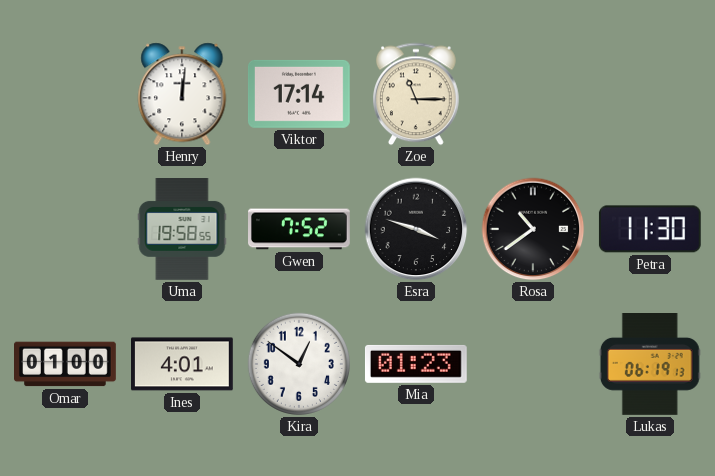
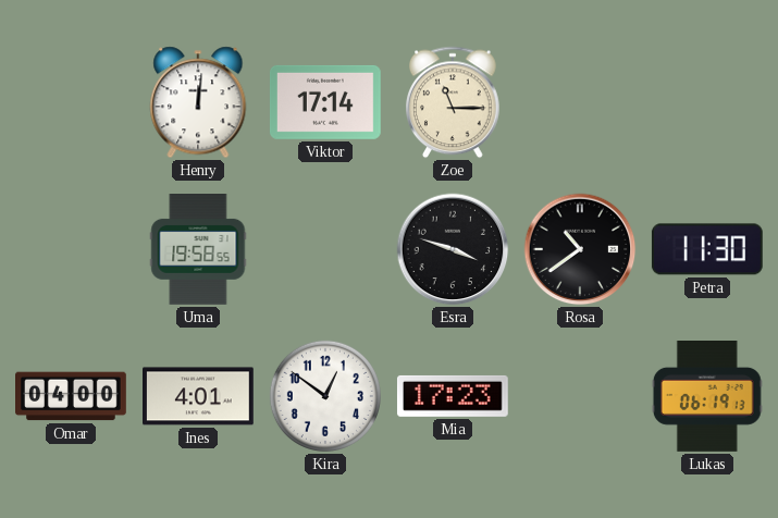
Gwen: 7:52 -> none (300, 229)
Omar: 01:00 -> 04:00 (72, 396)
Mia: 01:23 -> 17:23 (453, 396)
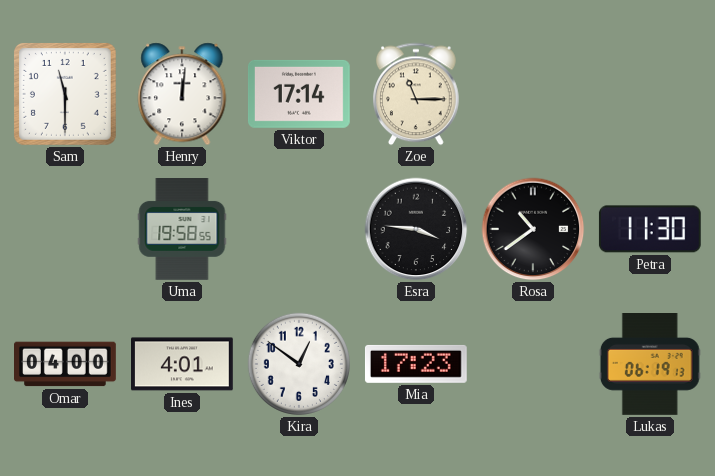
Sam: none -> 11:30 (65, 94)
Esra: 3:48 -> 3:46 (416, 229)
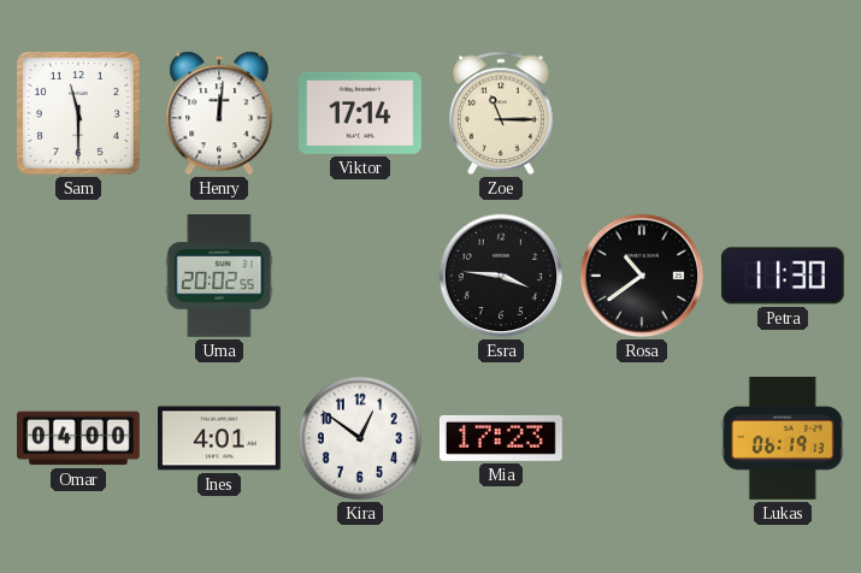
Uma: 19:58 -> 20:02 (219, 277)
